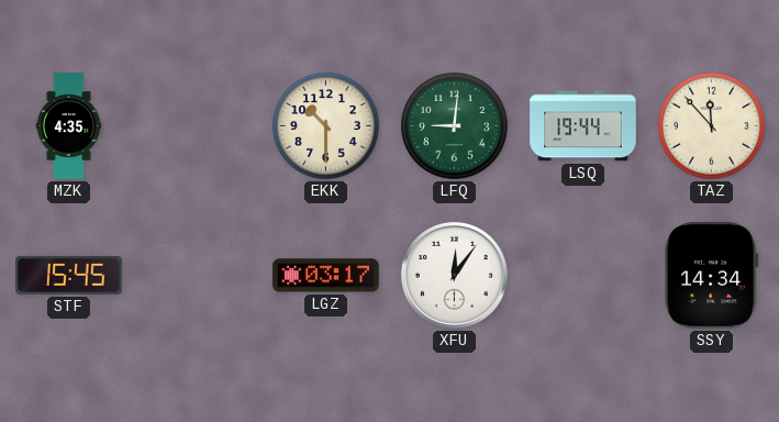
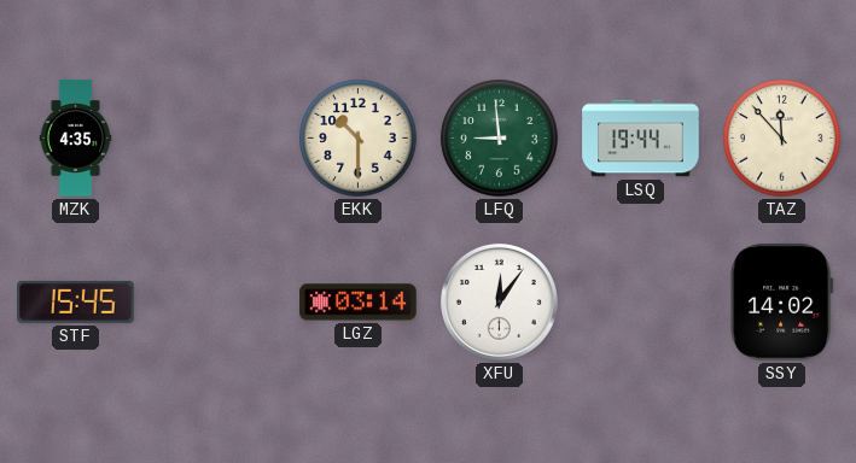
LFQ: 9:01 -> 8:59 (500, 139)
LGZ: 03:17 -> 03:14 (359, 303)
SSY: 14:34 -> 14:02 (782, 303)
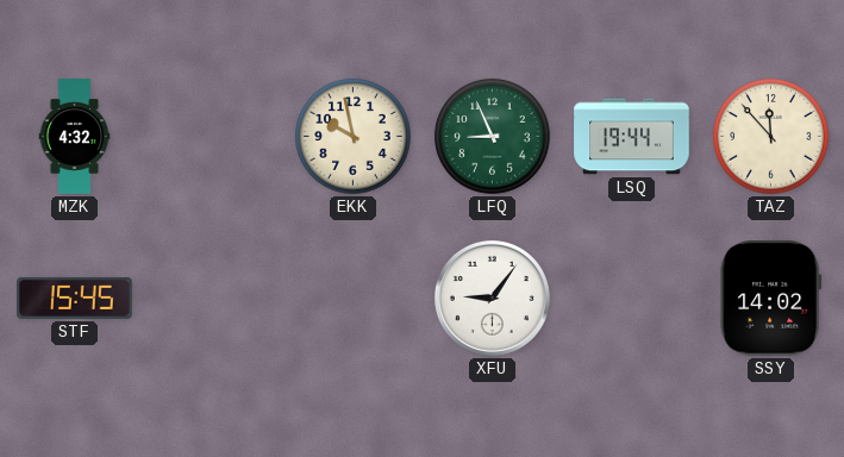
MZK: 4:35 -> 4:32 (75, 137)
EKK: 10:30 -> 9:58 (354, 137)
LFQ: 8:59 -> 8:56 (493, 137)
LGZ: 03:14 -> none (359, 303)
XFU: 12:06 -> 9:06 (492, 298)
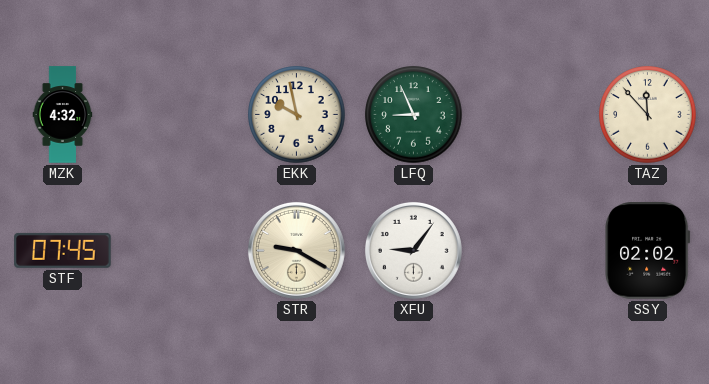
LSQ: 19:44 -> none (632, 137)
STF: 15:45 -> 07:45 (63, 250)
STR: none -> 9:20 (296, 250)
SSY: 14:02 -> 02:02 (648, 251)
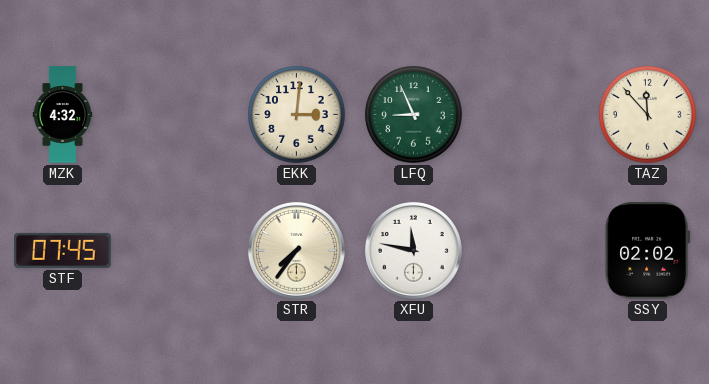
EKK: 9:58 -> 3:01 (297, 115)
STR: 9:20 -> 7:36 (296, 250)
XFU: 9:06 -> 11:47 (413, 250)
